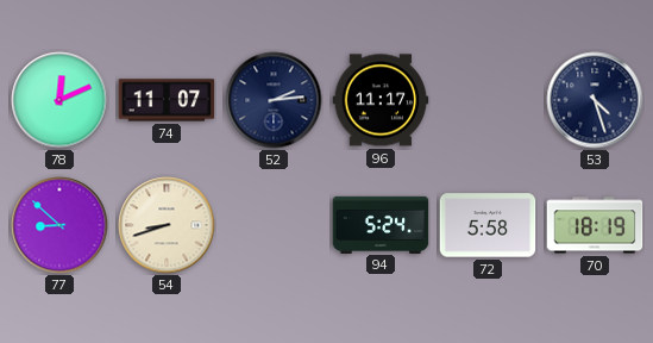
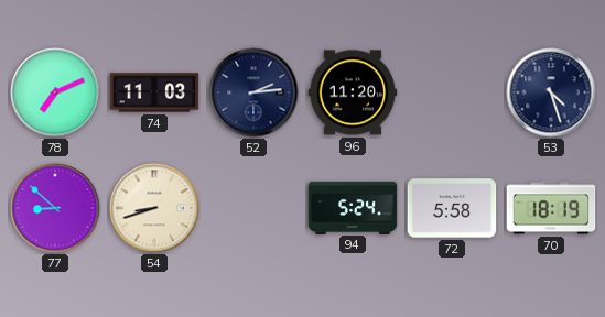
78: 12:11 -> 7:11 (55, 92)
74: 11:07 -> 11:03 (154, 92)
96: 11:17 -> 11:20 (353, 92)
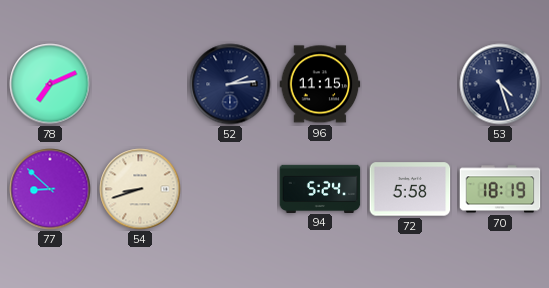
74: 11:03 -> none (154, 92)
96: 11:20 -> 11:15 (320, 84)
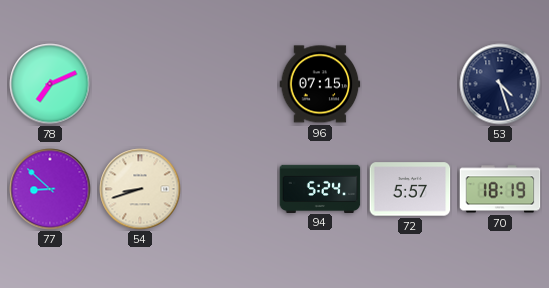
52: 2:14 -> none (230, 84)
96: 11:15 -> 07:15 (320, 84)
72: 5:58 -> 5:57 (410, 189)
